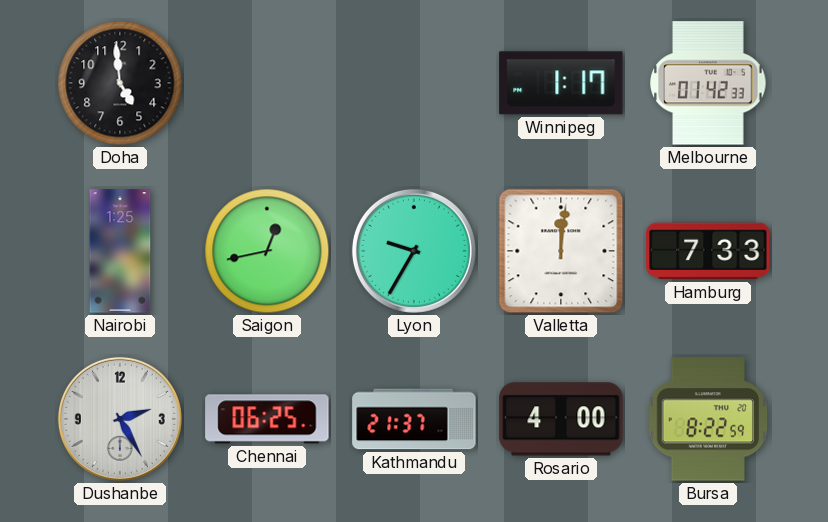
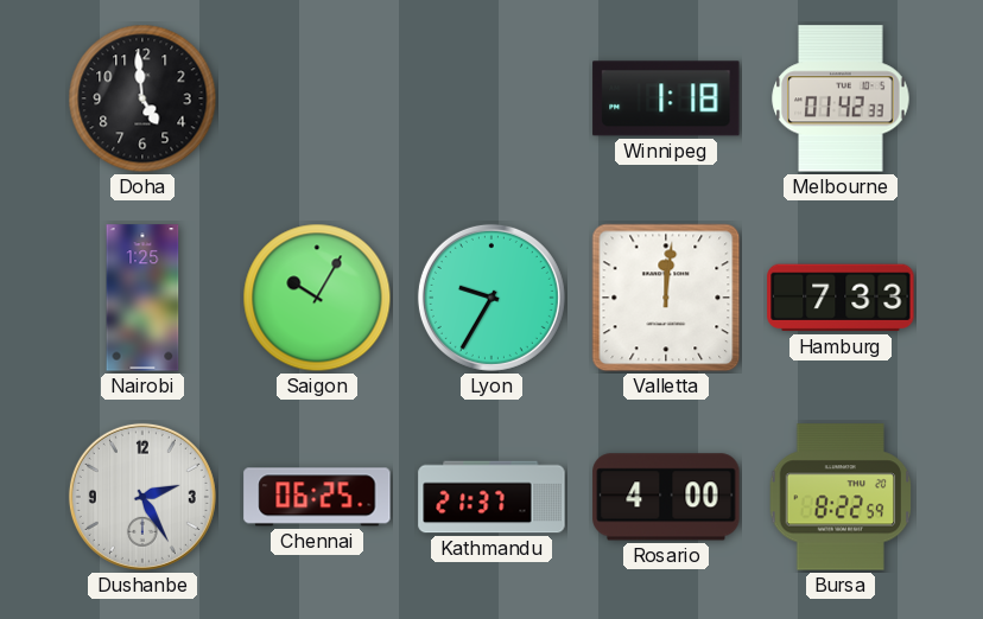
Winnipeg: 1:17 -> 1:18 (666, 98)
Saigon: 12:43 -> 10:05 (317, 298)
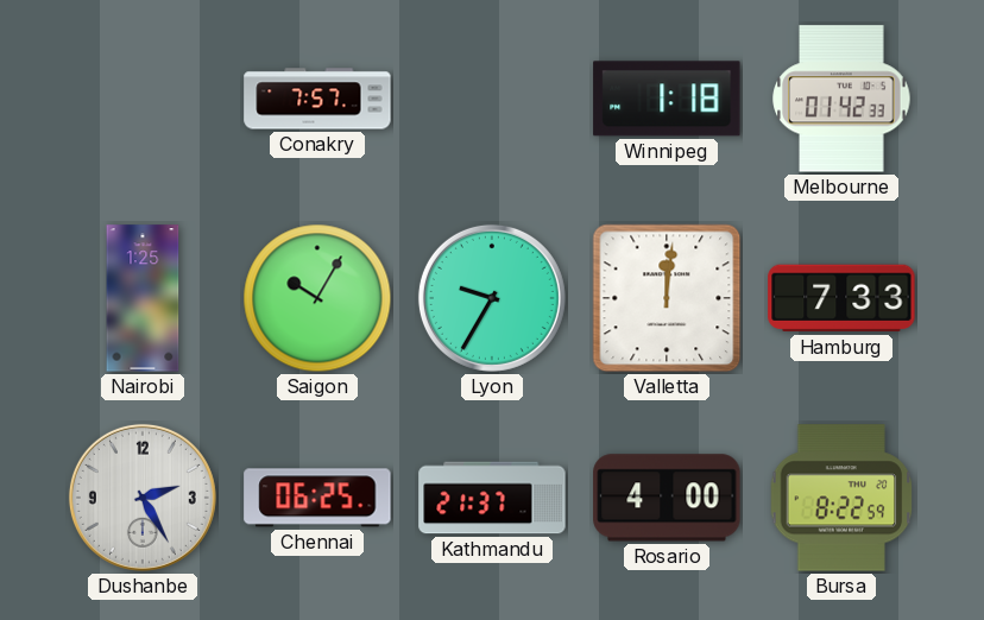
Doha: 4:59 -> none (142, 98)
Conakry: none -> 7:57 (317, 99)
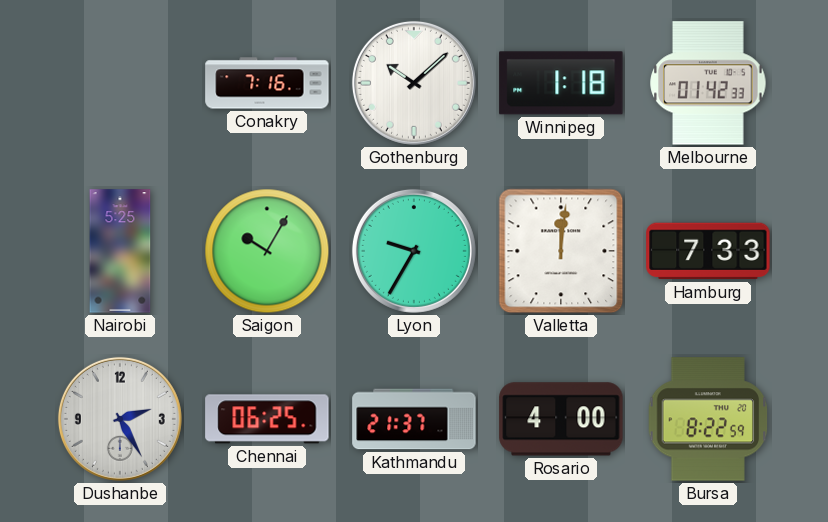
Conakry: 7:57 -> 7:16 (267, 83)
Gothenburg: none -> 10:08 (414, 83)
Nairobi: 1:25 -> 5:25 (120, 251)
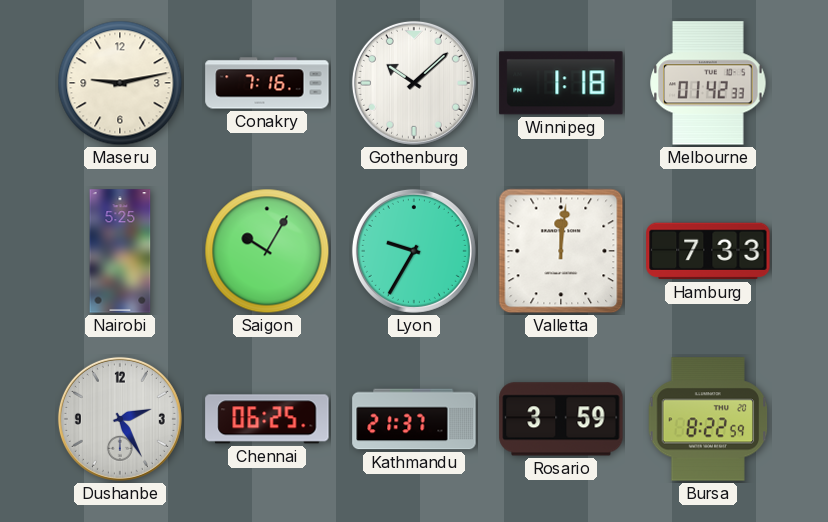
Maseru: none -> 9:13 (120, 83)
Rosario: 4:00 -> 3:59 (561, 419)
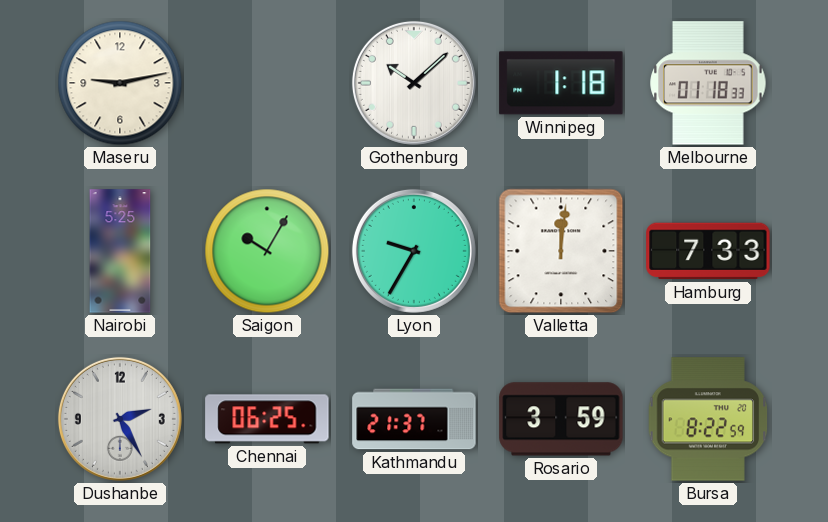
Conakry: 7:16 -> none (267, 83)
Melbourne: 01:42 -> 01:18 (708, 83)
